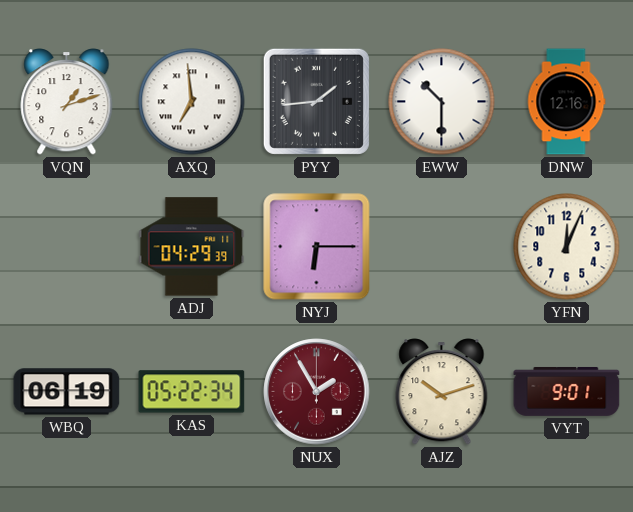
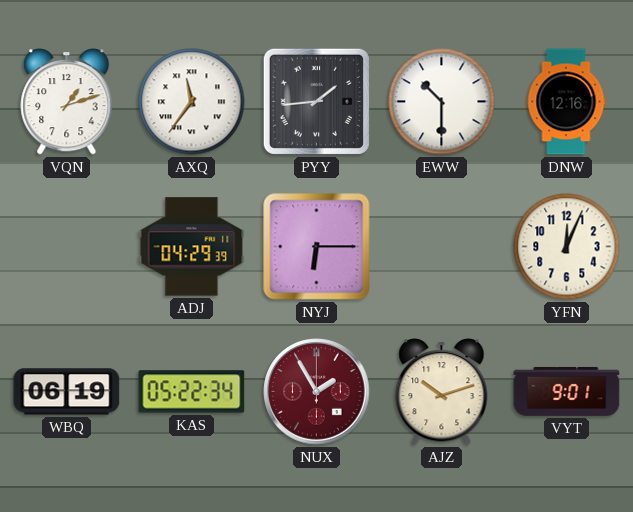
AXQ: 6:59 -> 11:36 (192, 102)
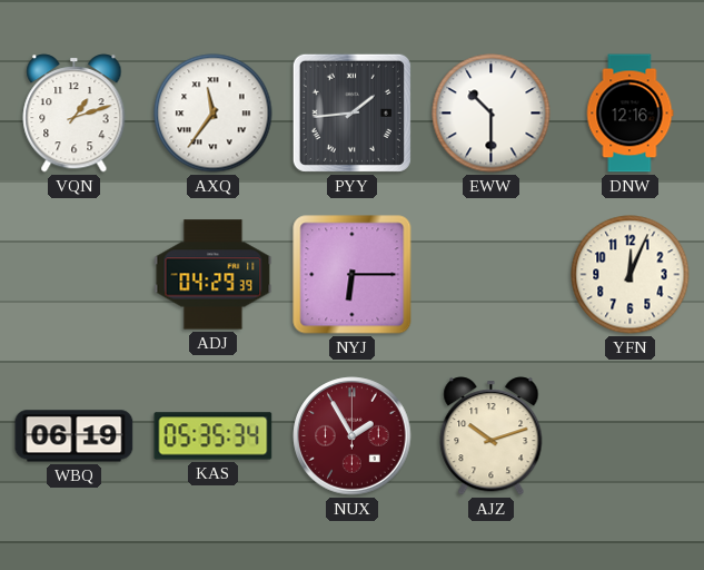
KAS: 05:22 -> 05:35 (214, 436)
VYT: 9:01 -> none (567, 391)
